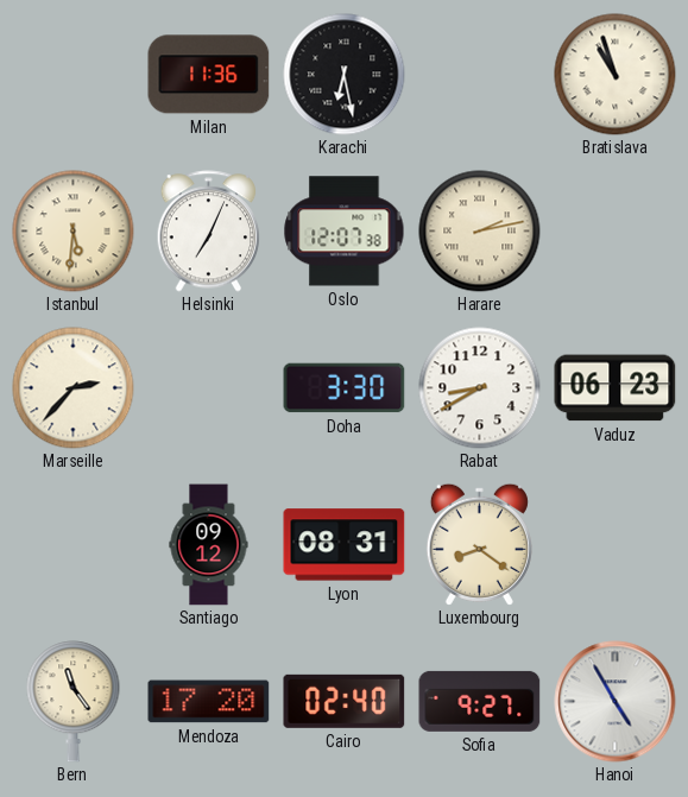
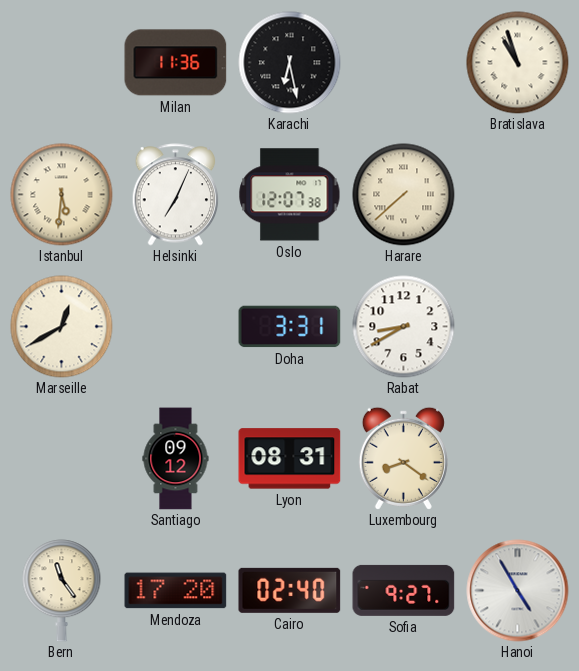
Harare: 2:13 -> 7:38 (404, 195)
Marseille: 2:37 -> 12:40 (62, 327)
Doha: 3:30 -> 3:31 (290, 327)
Vaduz: 06:23 -> none (616, 388)
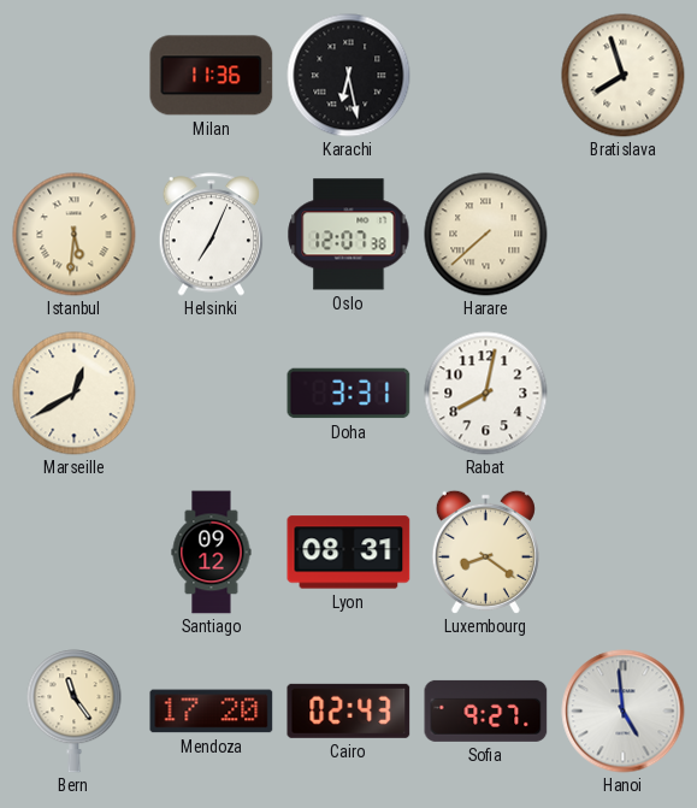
Bratislava: 10:57 -> 7:57 (624, 76)
Rabat: 8:40 -> 8:02 (486, 394)
Cairo: 02:40 -> 02:43 (349, 710)
Hanoi: 4:55 -> 4:59 (624, 712)
